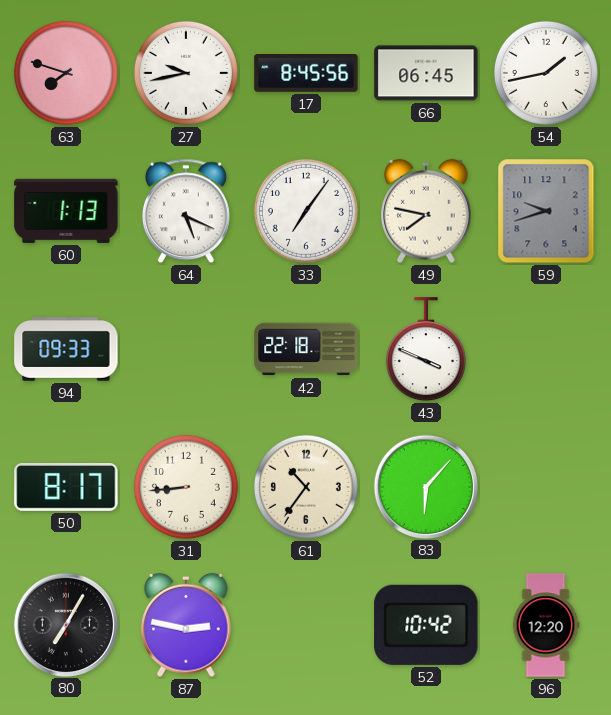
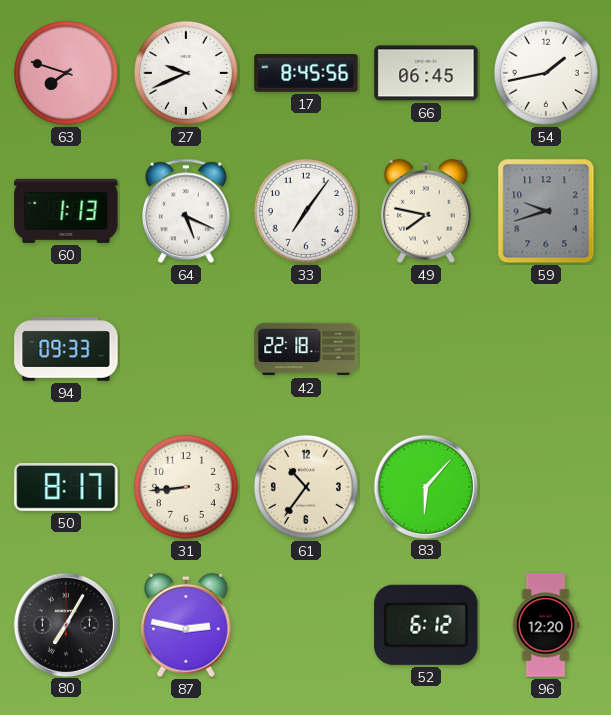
27: 9:43 -> 9:41 (186, 73)
43: 3:49 -> none (426, 350)
52: 10:42 -> 6:12 (426, 625)
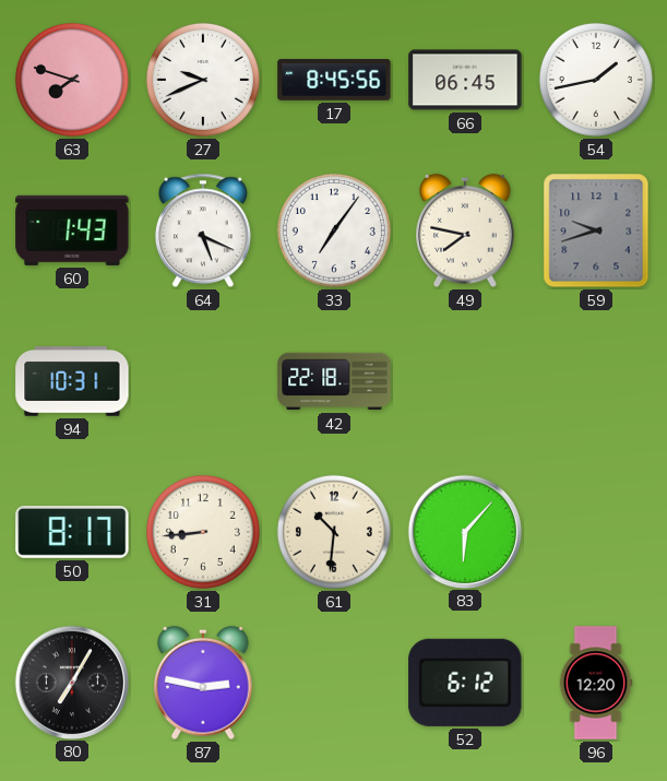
60: 1:13 -> 1:43 (72, 230)
94: 09:33 -> 10:31 (72, 381)
61: 10:36 -> 10:31 (334, 532)
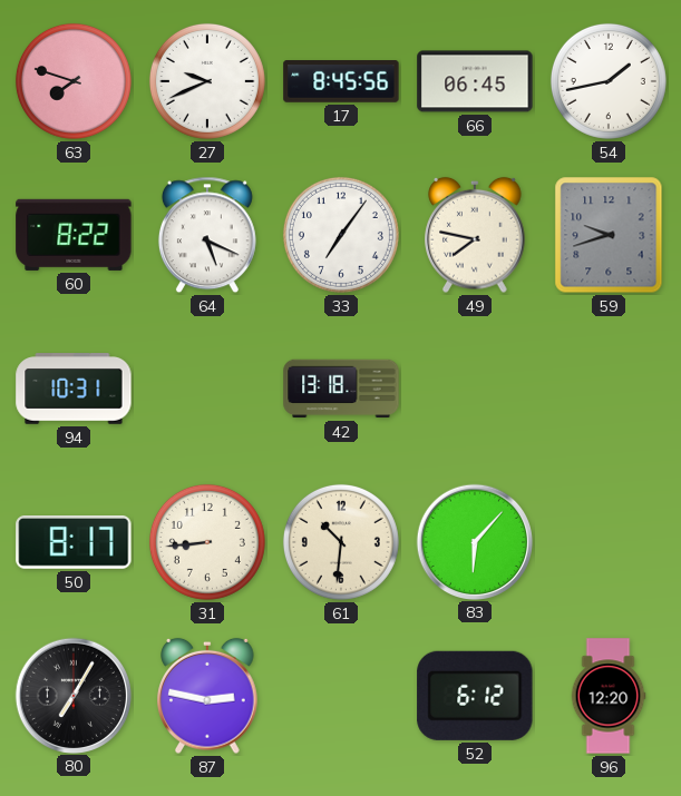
60: 1:43 -> 8:22 (74, 235)
42: 22:18 -> 13:18 (341, 389)
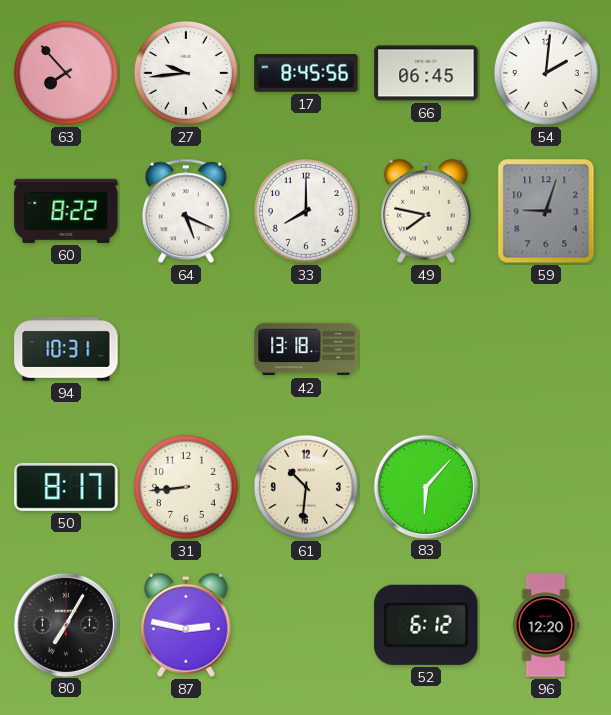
63: 7:48 -> 7:53 (66, 73)
27: 9:41 -> 9:44 (186, 73)
54: 1:43 -> 2:01 (546, 73)
33: 7:06 -> 8:00 (306, 211)
59: 9:42 -> 9:03 (546, 211)
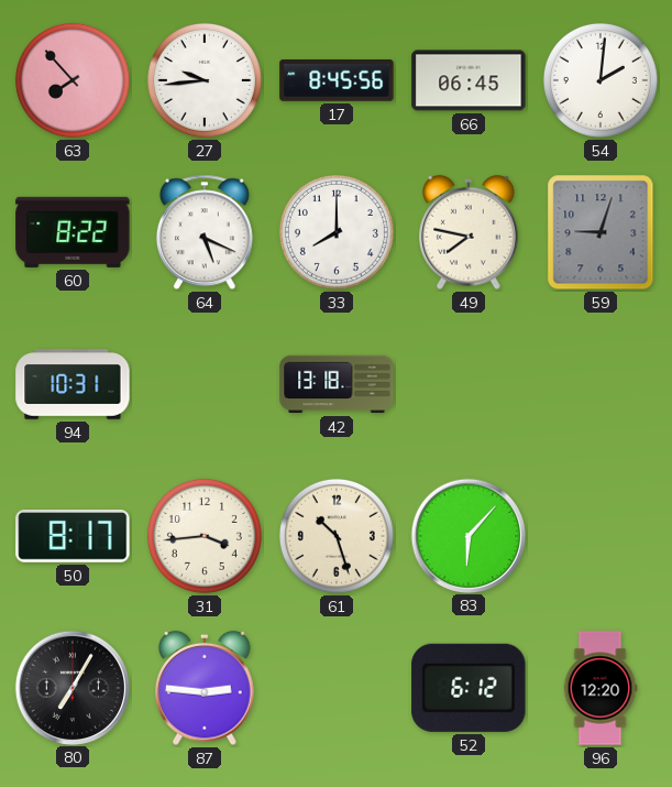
31: 8:44 -> 3:44 (205, 536)
61: 10:31 -> 10:27 (337, 536)
87: 2:47 -> 2:46 (205, 688)
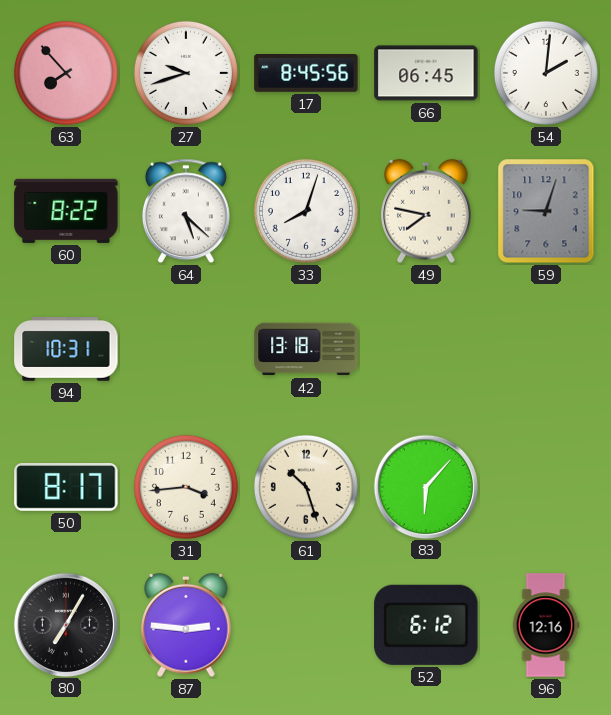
27: 9:44 -> 9:42 (186, 73)
64: 5:19 -> 5:22 (186, 211)
33: 8:00 -> 8:03 (306, 211)
96: 12:20 -> 12:16 (546, 625)
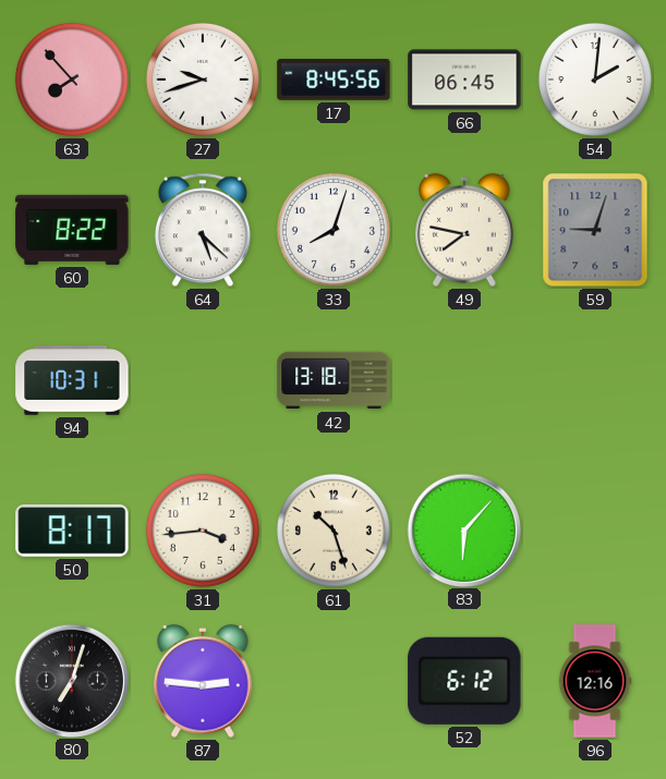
80: 7:05 -> 7:03 (71, 680)
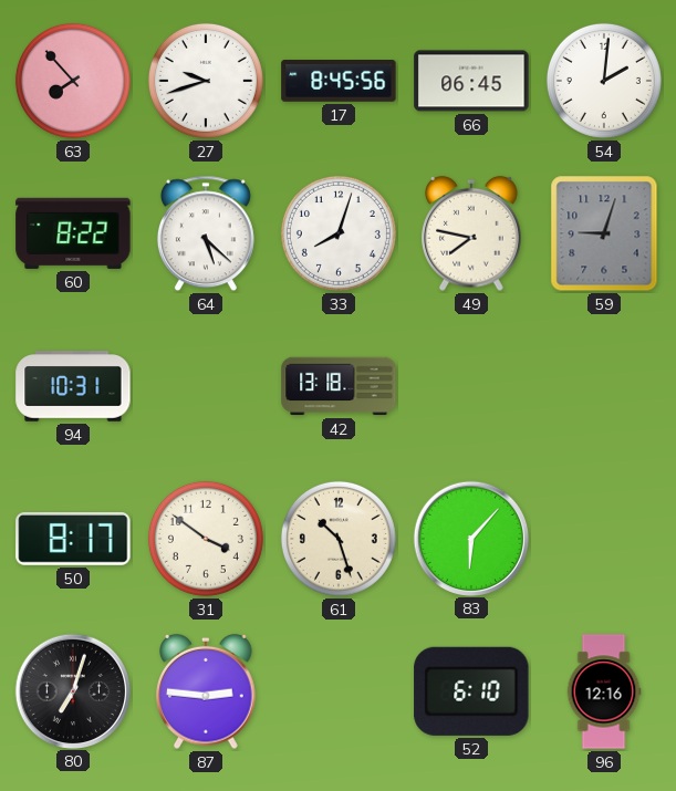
31: 3:44 -> 3:51 (206, 539)
52: 6:12 -> 6:10 (471, 691)
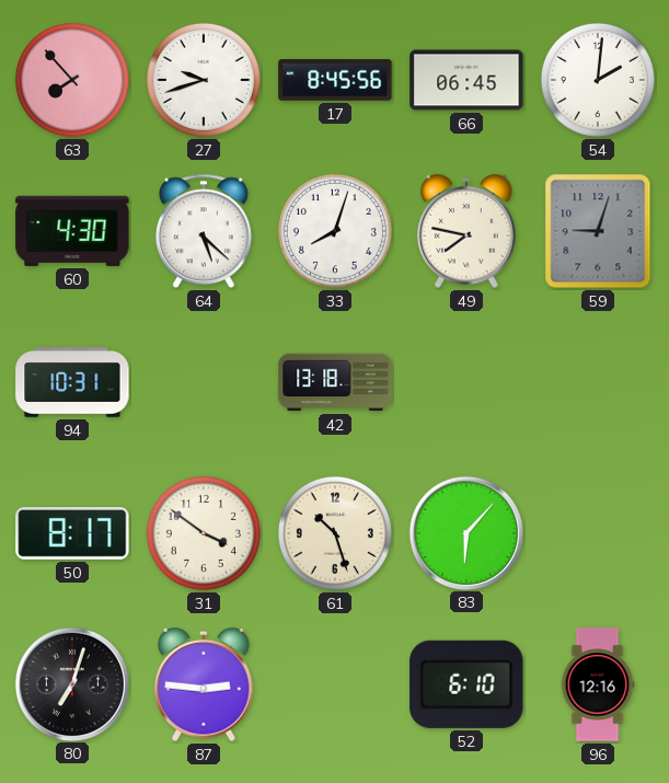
60: 8:22 -> 4:30 (72, 231)
